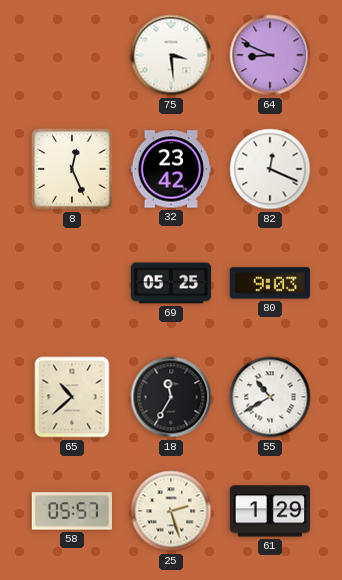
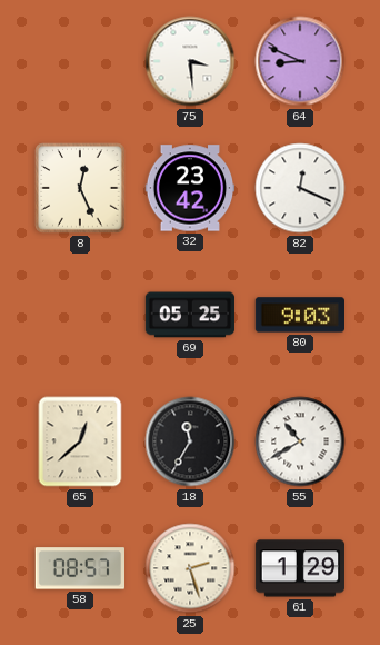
65: 10:38 -> 12:38 (80, 441)
58: 05:57 -> 08:57 (79, 568)
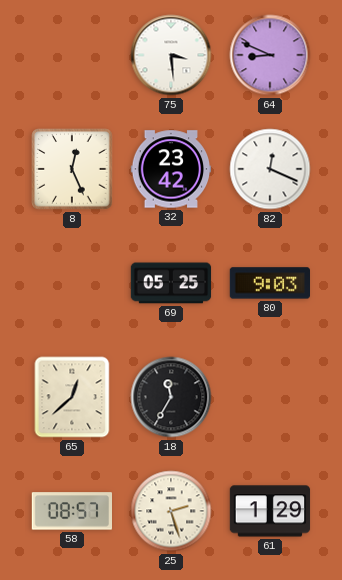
55: 10:40 -> none (300, 441)
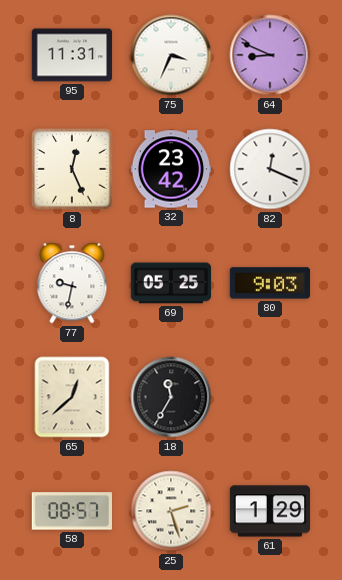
95: none -> 11:31 (72, 55)
75: 3:29 -> 3:34 (171, 55)
77: none -> 9:32 (72, 283)
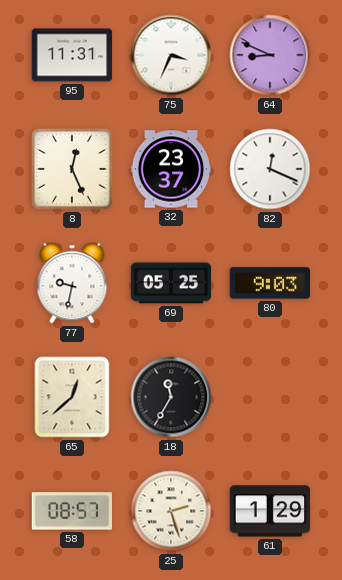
32: 23:42 -> 23:37 (171, 169)
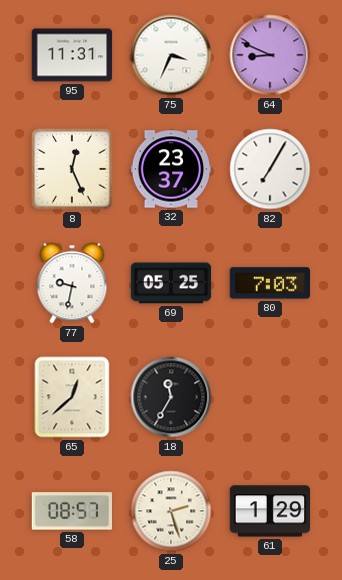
82: 12:19 -> 7:05 (270, 169)
80: 9:03 -> 7:03 (269, 283)
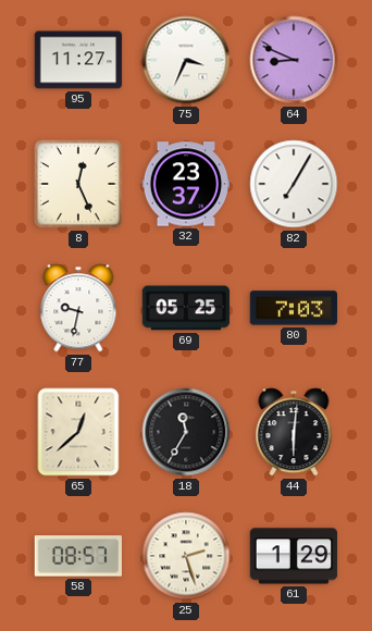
95: 11:31 -> 11:27 (78, 60)
44: none -> 6:01 (294, 432)
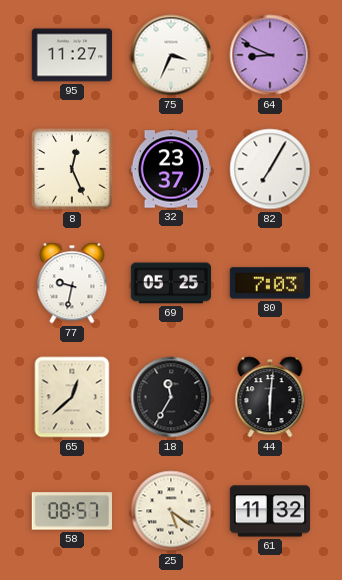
25: 2:27 -> 5:21 (171, 511)
61: 1:29 -> 11:32 (270, 511)
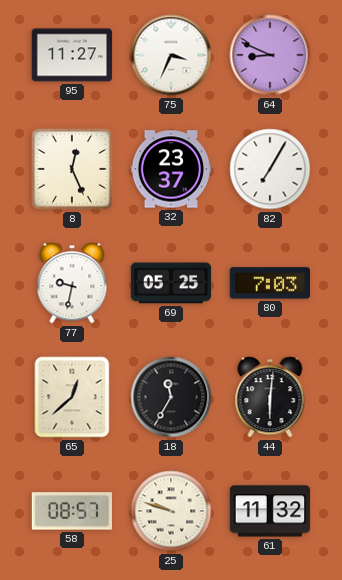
25: 5:21 -> 9:48 (171, 511)
